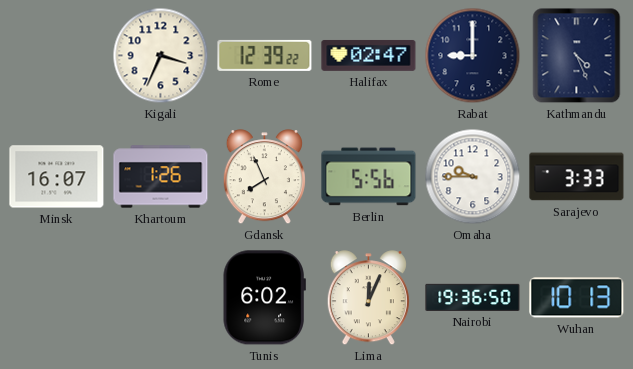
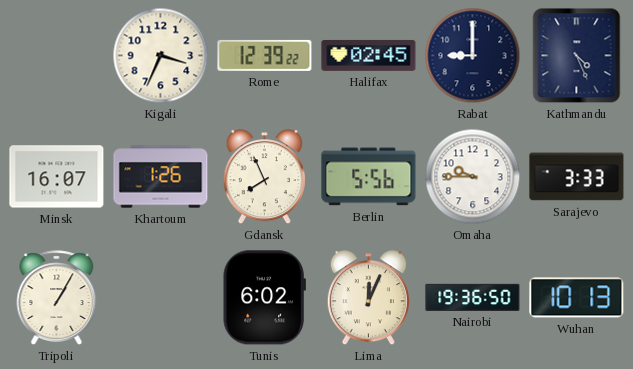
Halifax: 02:47 -> 02:45 (369, 55)
Tripoli: none -> 1:05 (57, 298)
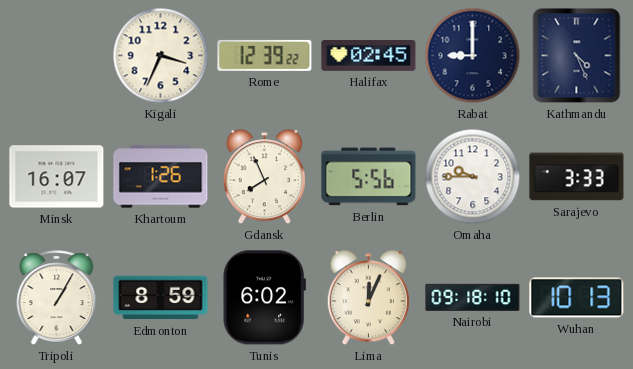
Edmonton: none -> 8:59 (161, 298)
Nairobi: 19:36 -> 09:18 (473, 297)
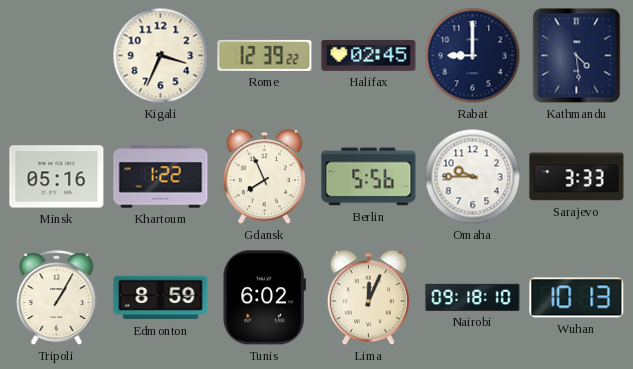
Kathmandu: 4:26 -> 4:29 (577, 56)
Minsk: 16:07 -> 05:16 (57, 177)
Khartoum: 1:26 -> 1:22 (161, 177)
